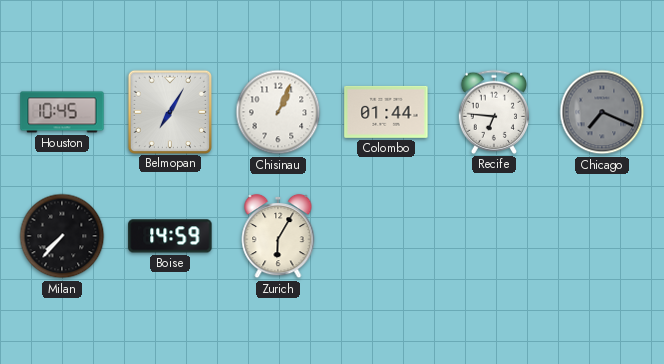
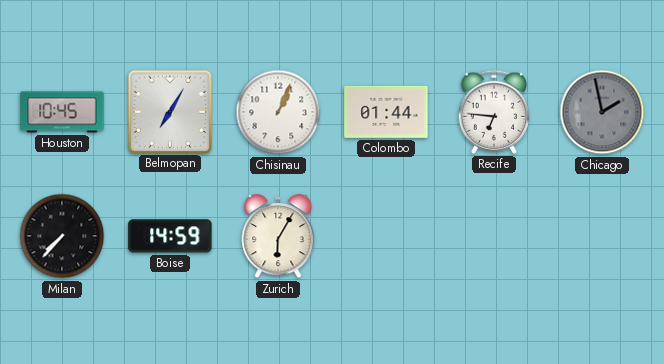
Chicago: 7:19 -> 1:58 (602, 112)
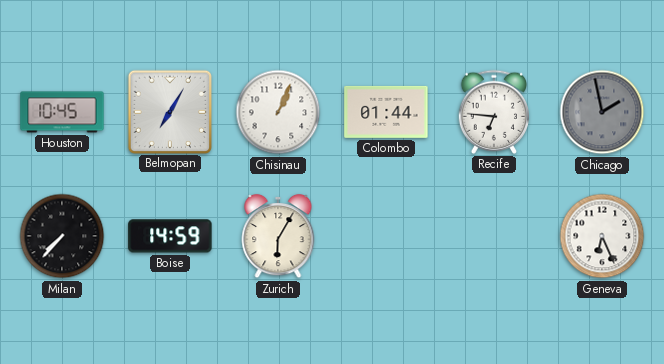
Geneva: none -> 6:26 (602, 236)
